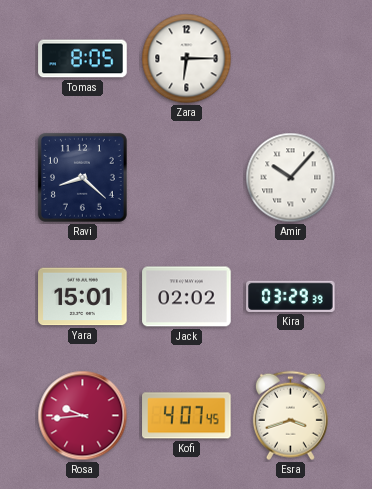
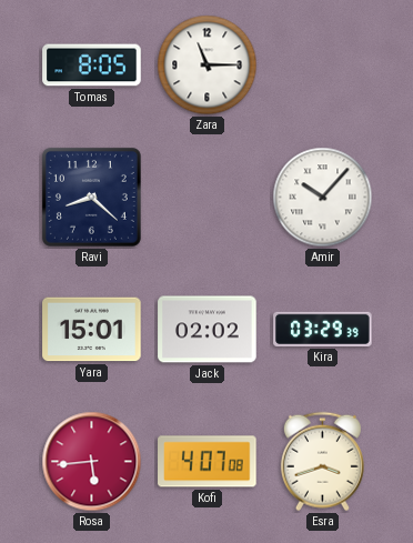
Zara: 6:15 -> 11:15 (208, 66)
Rosa: 9:44 -> 5:44 (92, 462)
Kofi: 4:07:45 -> 4:07:08 (208, 462)
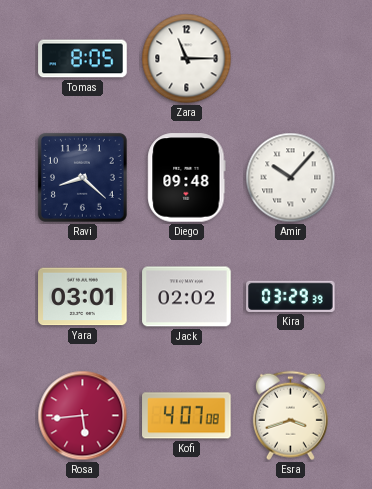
Diego: none -> 09:48 (187, 178)
Yara: 15:01 -> 03:01 (83, 297)
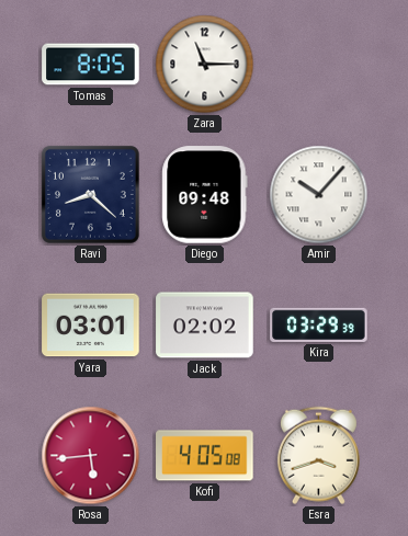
Kofi: 4:07 -> 4:05 (205, 456)
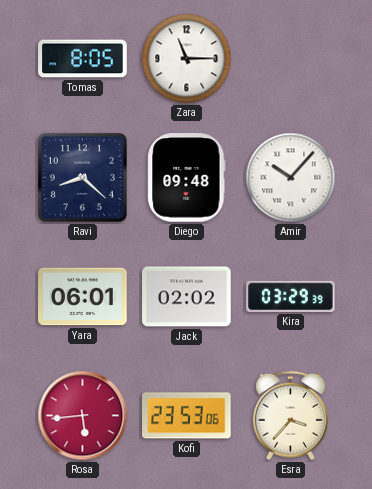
Yara: 03:01 -> 06:01 (83, 297)
Kofi: 4:05 -> 23:53 (187, 416)
Esra: 3:42 -> 3:37 (290, 416)
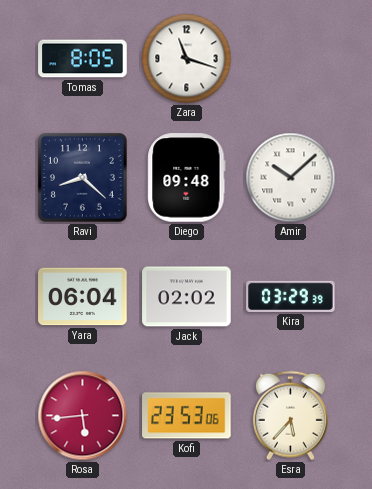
Zara: 11:15 -> 11:18 (187, 59)
Amir: 10:07 -> 10:08 (291, 178)
Yara: 06:01 -> 06:04 (83, 297)
Esra: 3:37 -> 5:37 (290, 416)
